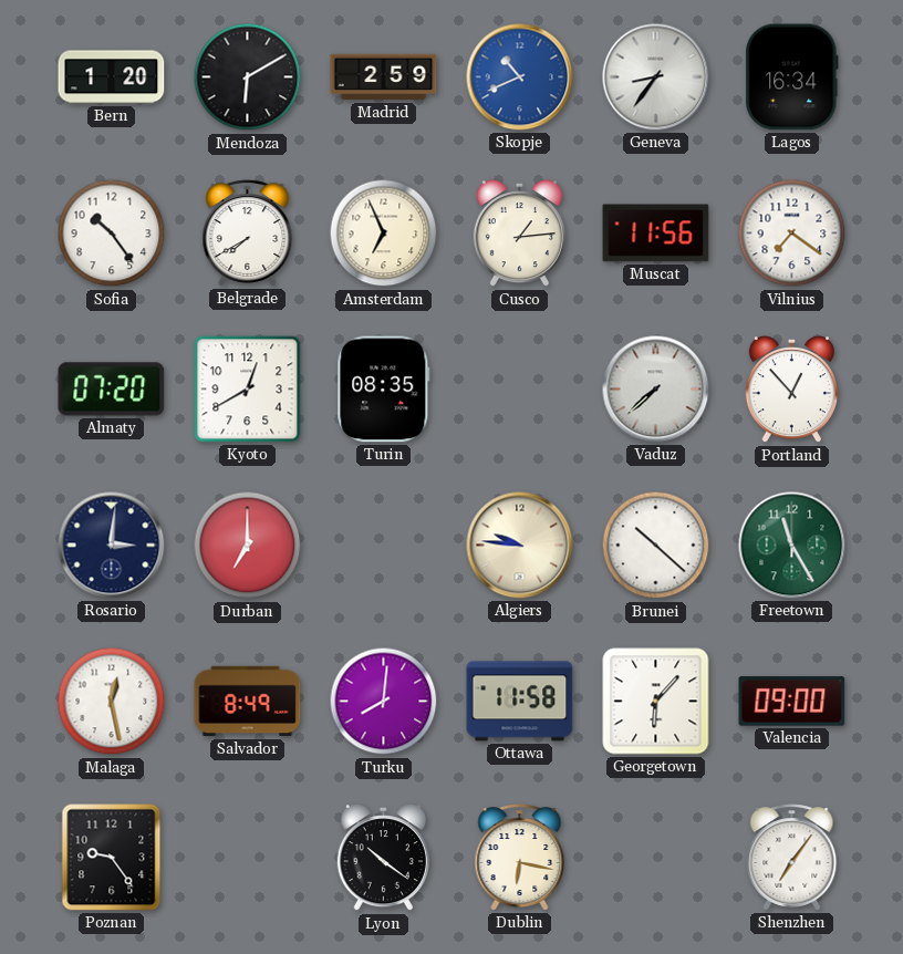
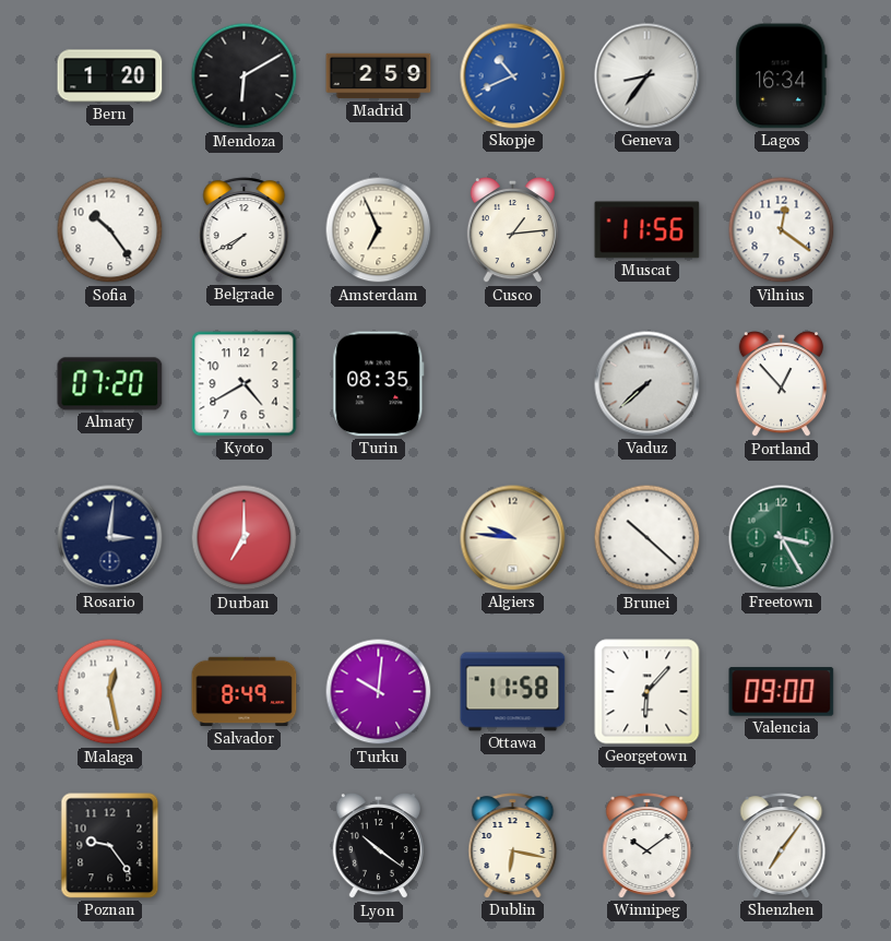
Vilnius: 7:21 -> 12:21 (782, 230)
Kyoto: 12:40 -> 4:40 (245, 384)
Freetown: 11:25 -> 3:25 (782, 538)
Turku: 8:01 -> 10:01 (379, 692)
Winnipeg: none -> 10:09 (648, 846)
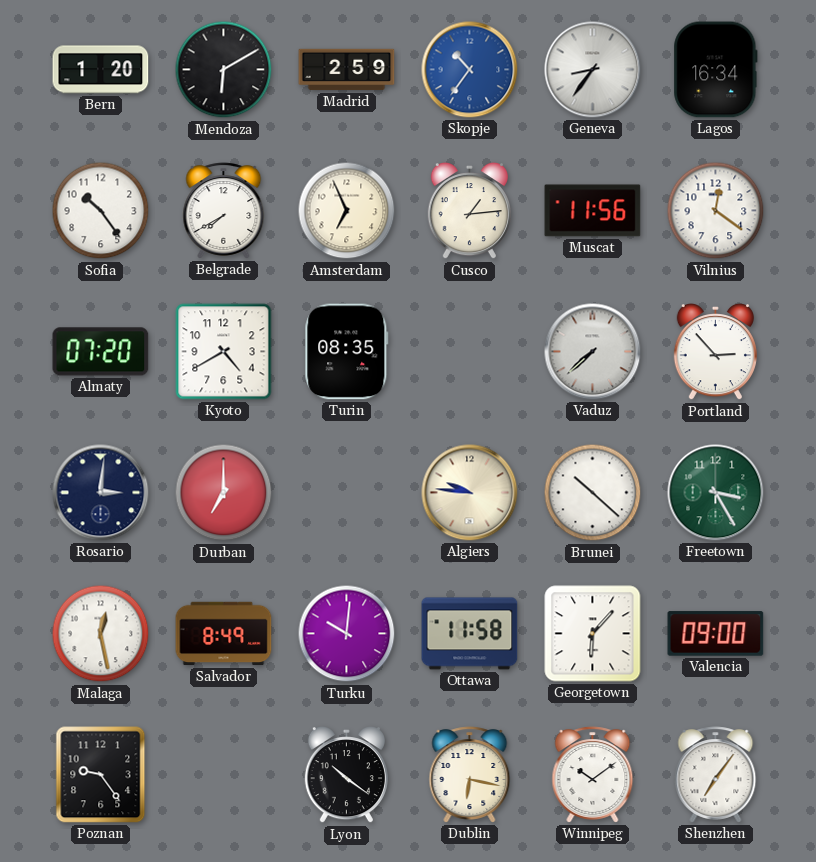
Skopje: 10:41 -> 10:36 (470, 70)
Portland: 12:53 -> 2:53 (715, 353)
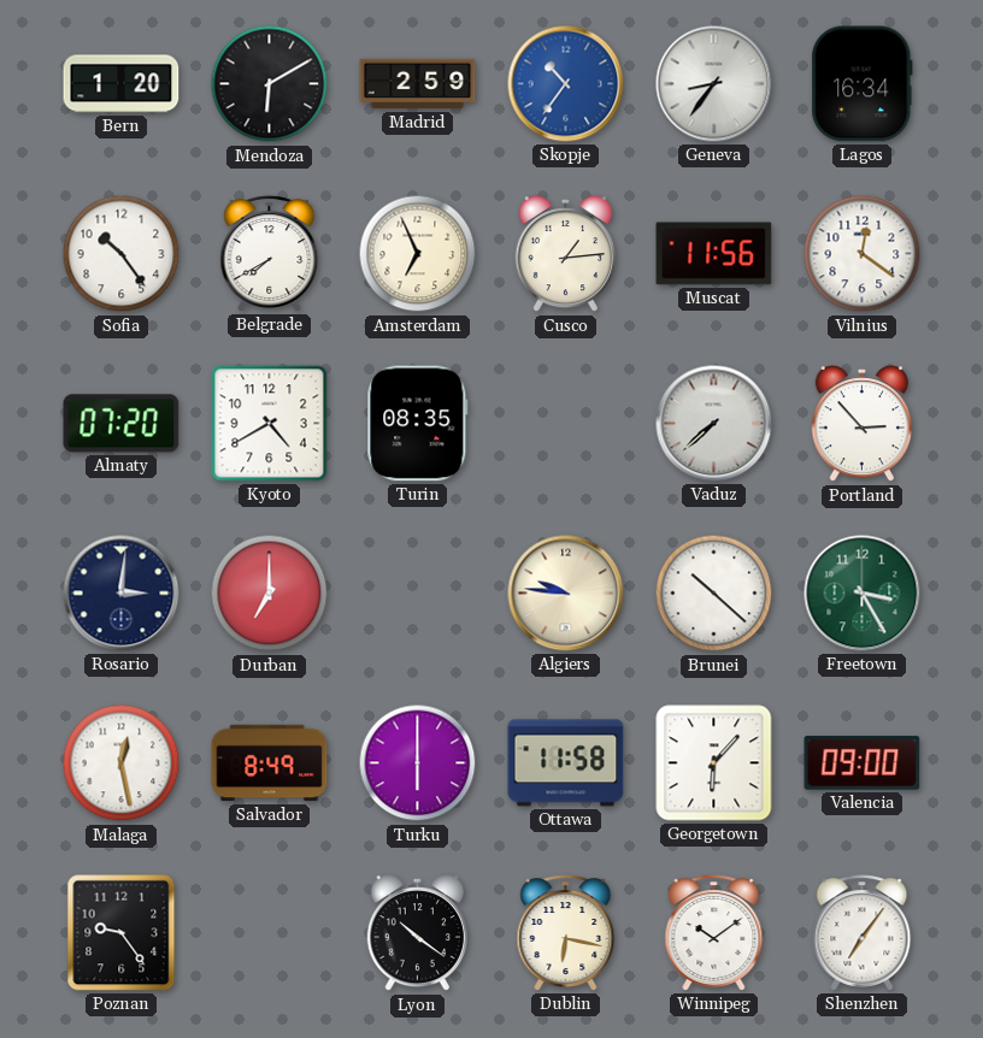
Turku: 10:01 -> 6:00 (418, 763)
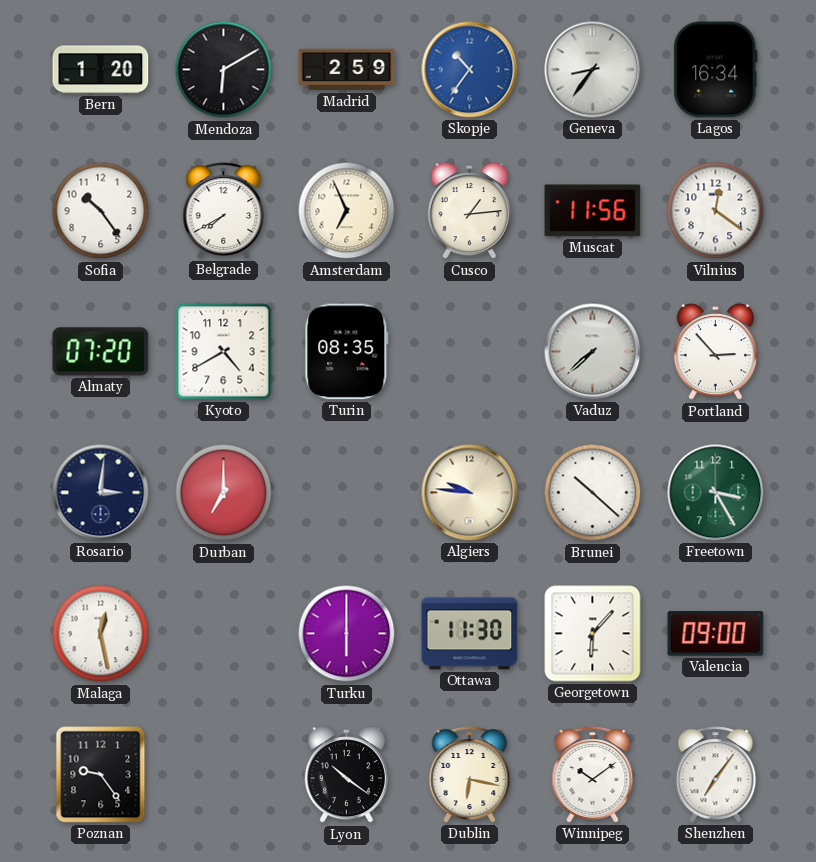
Salvador: 8:49 -> none (270, 763)
Ottawa: 11:58 -> 11:30 (470, 634)
